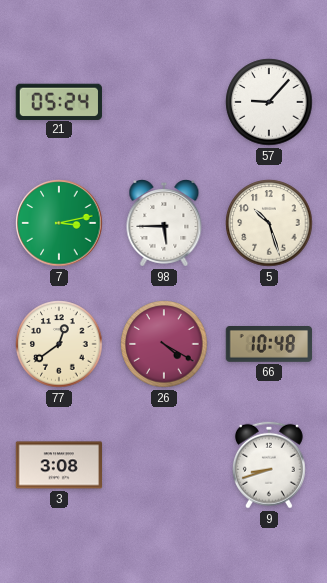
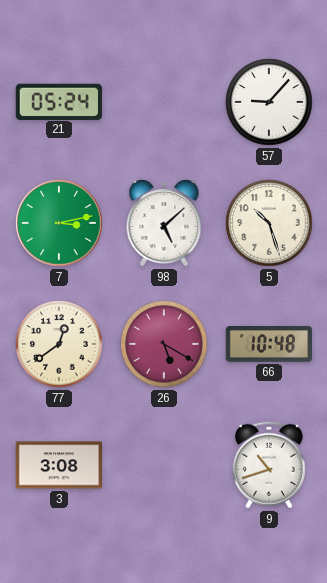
98: 5:45 -> 5:08 (164, 224)
26: 4:20 -> 5:20 (164, 344)
9: 8:42 -> 10:42 (269, 465)
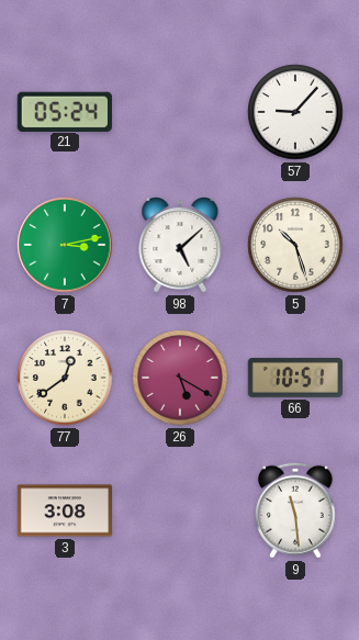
66: 10:48 -> 10:51 (295, 379)
9: 10:42 -> 11:29 (295, 510)
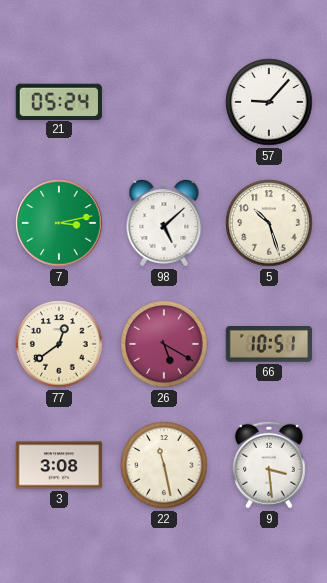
22: none -> 11:28 (164, 465)
9: 11:29 -> 3:29 (269, 465)
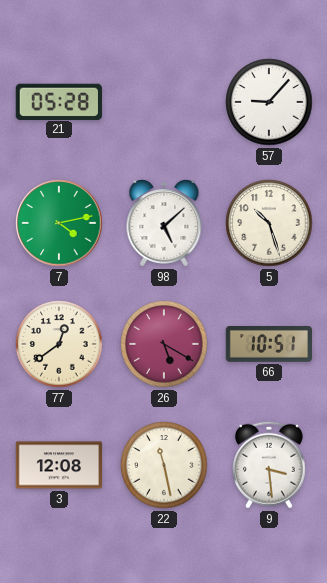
21: 05:24 -> 05:28 (59, 101)
7: 3:13 -> 4:13 (59, 223)
3: 3:08 -> 12:08 (59, 465)
